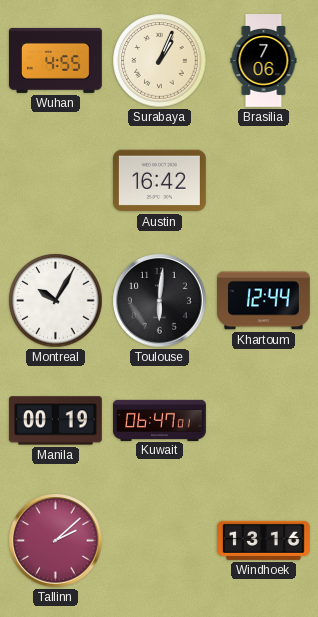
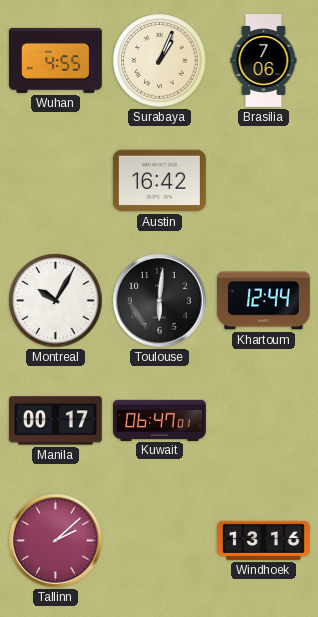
Manila: 00:19 -> 00:17 (55, 421)
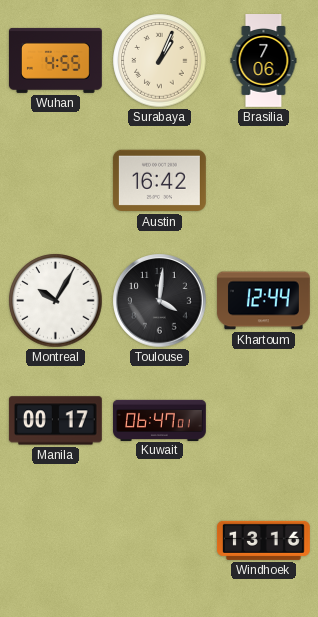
Toulouse: 6:01 -> 4:01 (160, 301)
Tallinn: 2:08 -> none (56, 541)
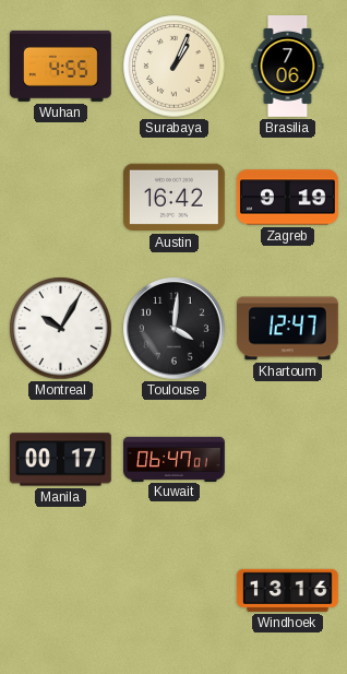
Zagreb: none -> 9:19 (287, 198)
Khartoum: 12:44 -> 12:47 (287, 329)
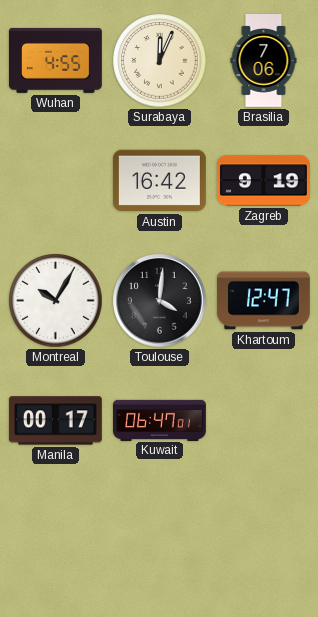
Surabaya: 1:04 -> 12:04 (160, 61)
Windhoek: 13:16 -> none (287, 590)
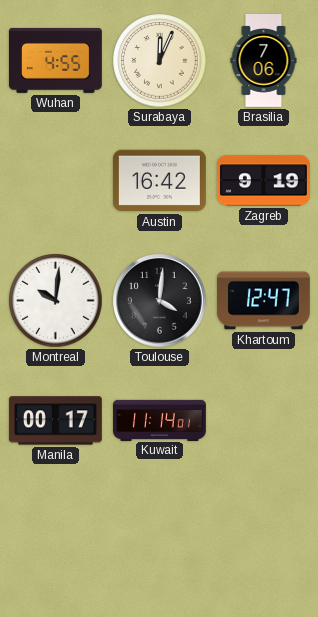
Montreal: 10:05 -> 10:01 (56, 301)
Kuwait: 06:47 -> 11:14 (160, 420)
